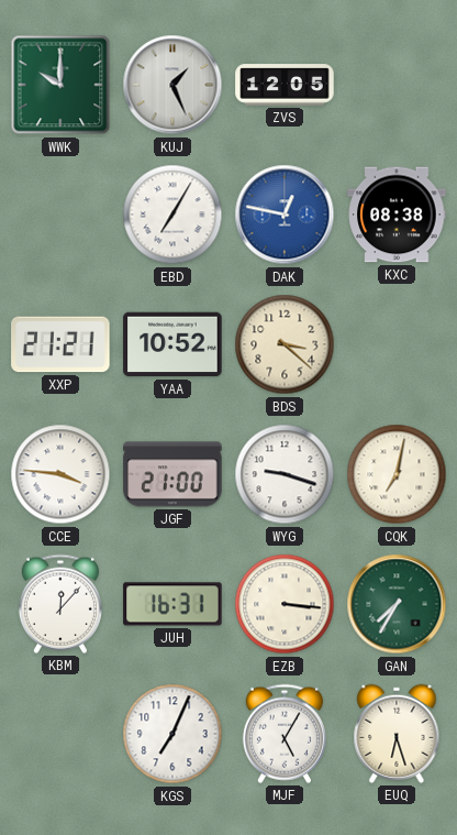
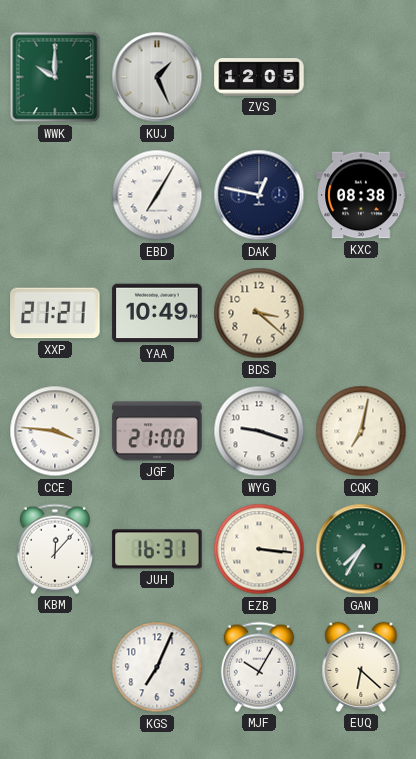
DAK dial: blue -> navy (259, 195)
YAA: 10:52 -> 10:49 (157, 313)
MJF: 5:05 -> 10:05 (259, 667)
EUQ: 6:27 -> 6:22 (361, 667)
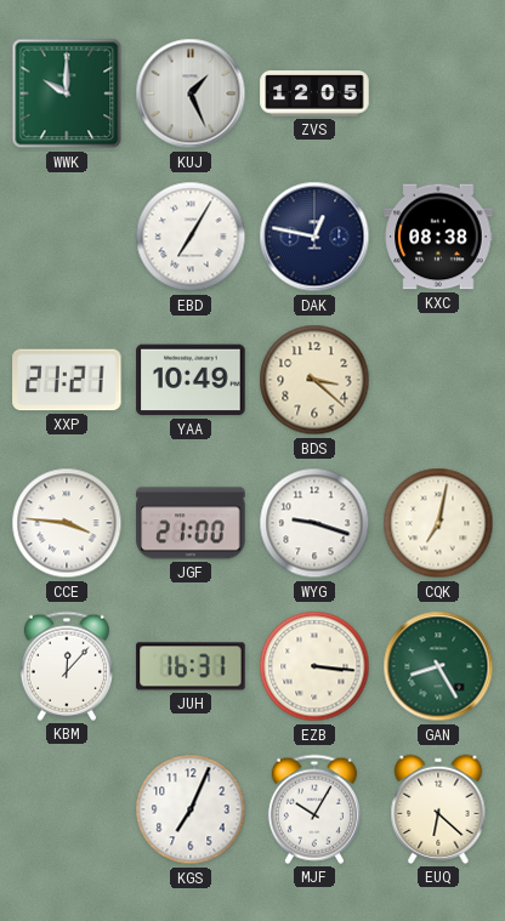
GAN: 7:35 -> 8:25 (438, 666)
